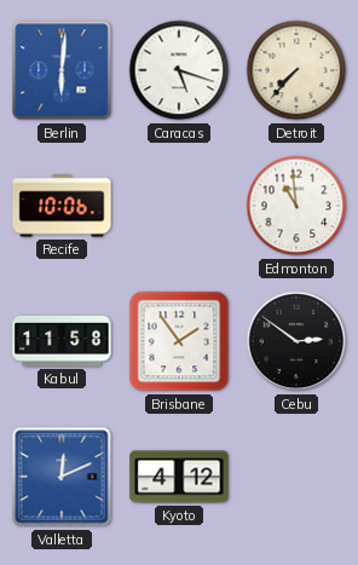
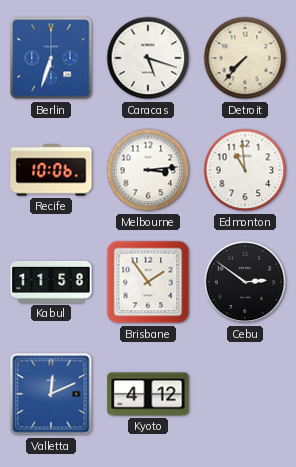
Berlin: 6:01 -> 6:33 (51, 58)
Melbourne: none -> 3:14 (148, 170)
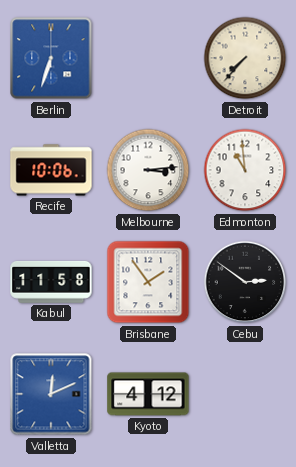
Caracas: 5:18 -> none (148, 58)
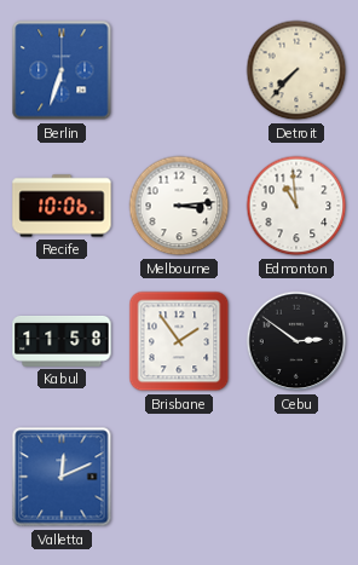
Kyoto: 4:12 -> none (148, 394)
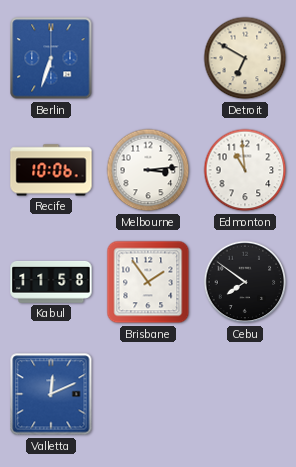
Detroit: 7:37 -> 6:50 (245, 58)
Cebu: 2:51 -> 7:51 (245, 282)
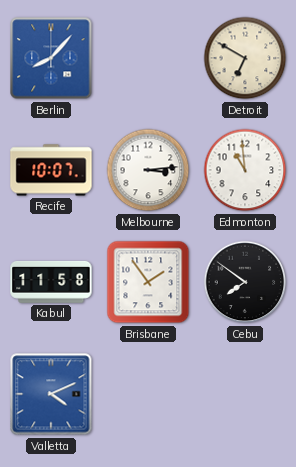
Berlin: 6:33 -> 8:07 (51, 58)
Recife: 10:06 -> 10:07 (51, 170)
Valletta: 12:11 -> 4:11 (51, 394)
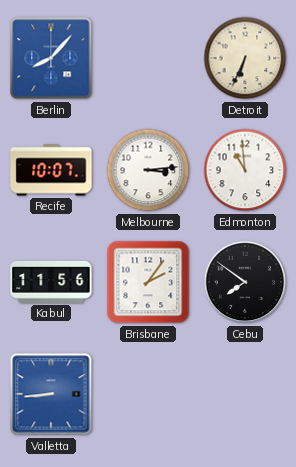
Detroit: 6:50 -> 6:34 (245, 58)
Kabul: 11:58 -> 11:56 (51, 282)
Brisbane: 1:54 -> 2:06 (148, 282)
Valletta: 4:11 -> 8:44 (51, 394)
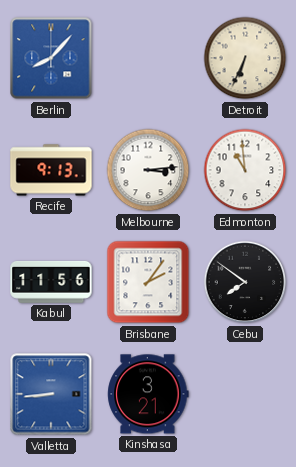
Recife: 10:07 -> 9:13 (51, 170)
Kinshasa: none -> 3:21 (148, 394)
